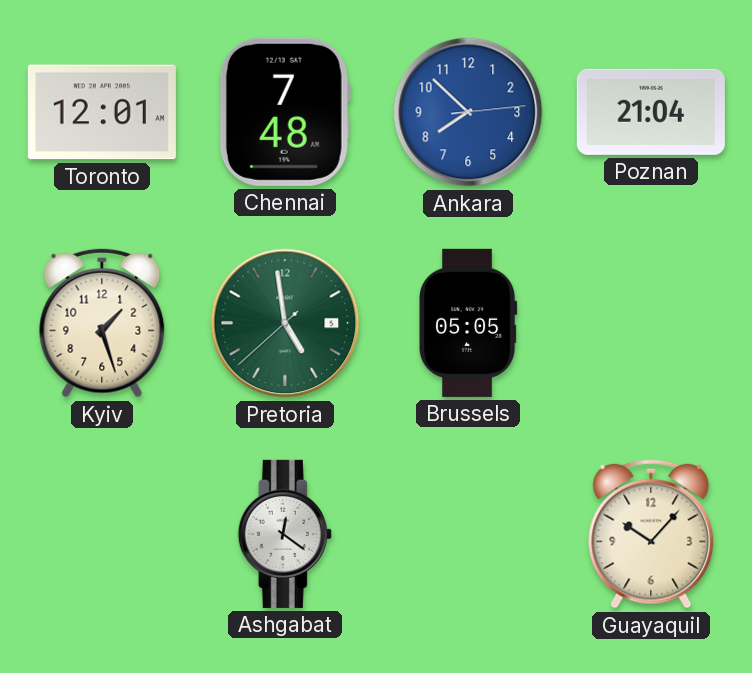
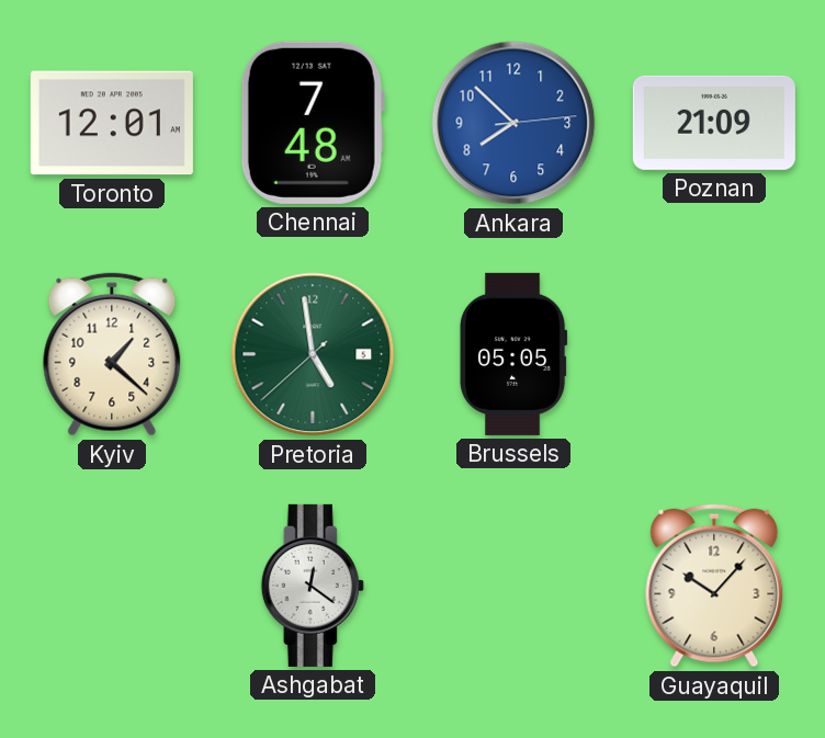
Poznan: 21:04 -> 21:09 (714, 123)
Kyiv: 1:27 -> 1:22 (112, 354)
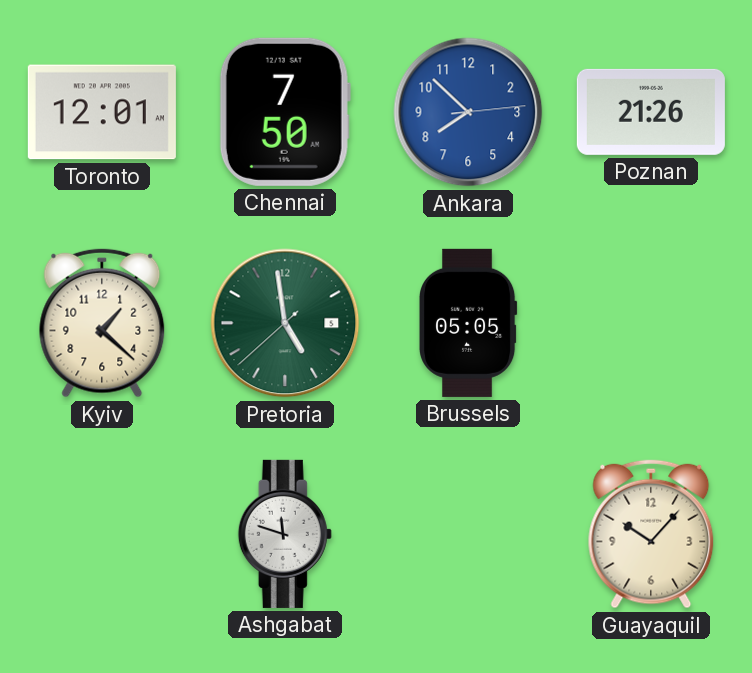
Chennai: 7:48 -> 7:50 (285, 112)
Poznan: 21:09 -> 21:26 (651, 112)
Ashgabat: 12:21 -> 11:48 (285, 534)
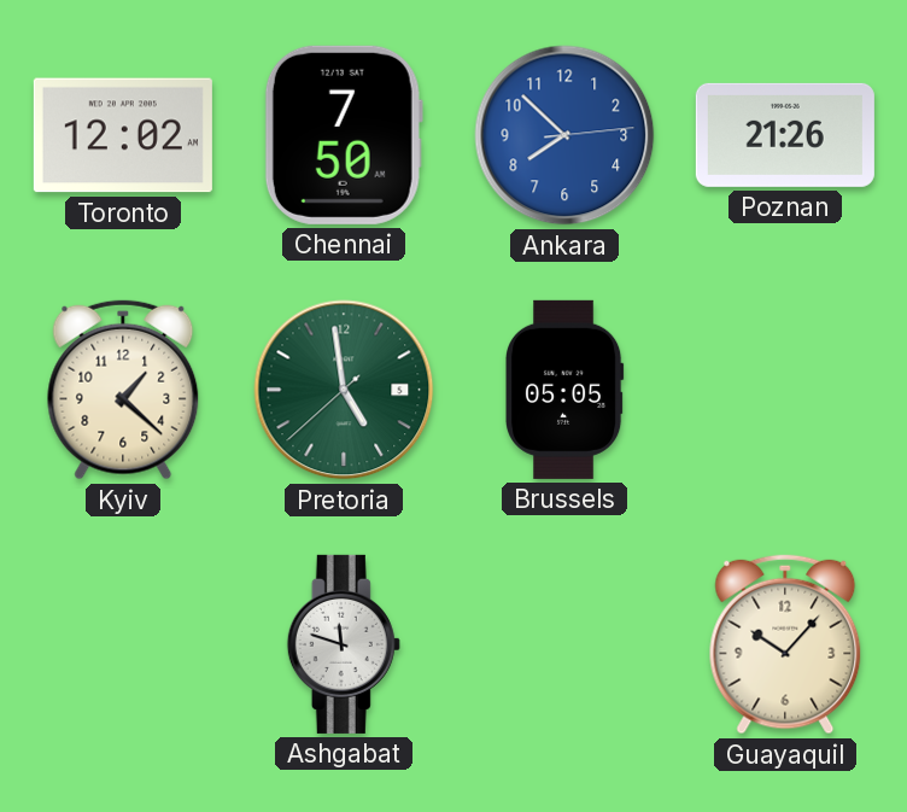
Toronto: 12:01 -> 12:02 (123, 135)
